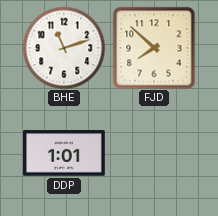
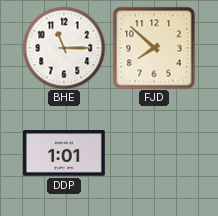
BHE: 11:12 -> 11:15 (64, 48)
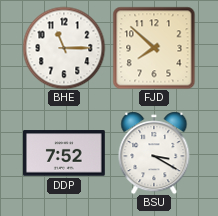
DDP: 1:01 -> 7:52 (65, 153)
BSU: none -> 3:20 (154, 153)
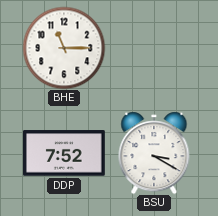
FJD: 7:52 -> none (154, 48)
